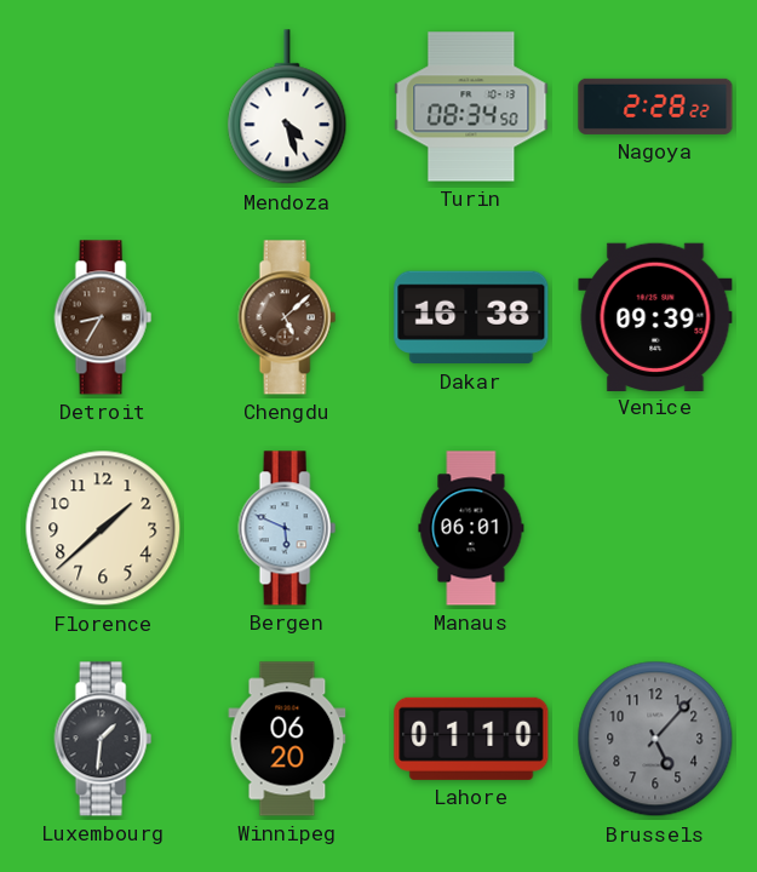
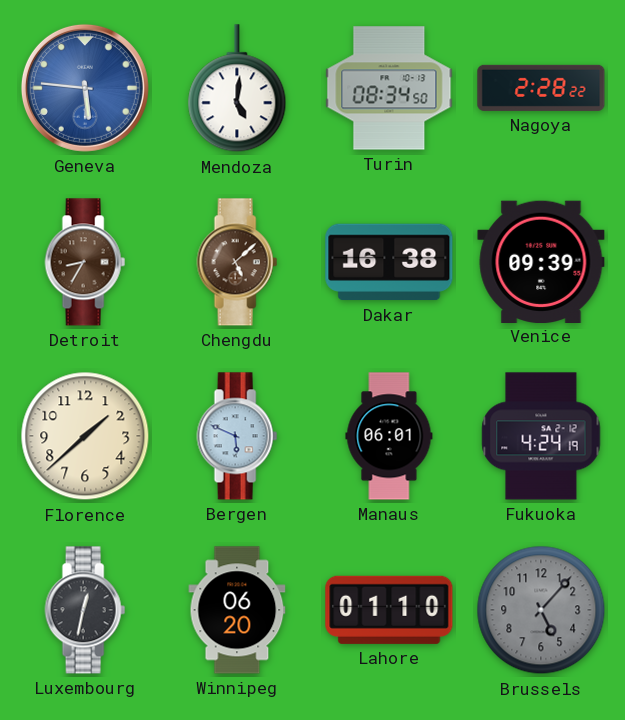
Geneva: none -> 5:46 (85, 88)
Mendoza: 4:27 -> 5:01 (237, 89)
Fukuoka: none -> 4:24 (541, 436)
Luxembourg: 1:31 -> 12:32 (85, 610)
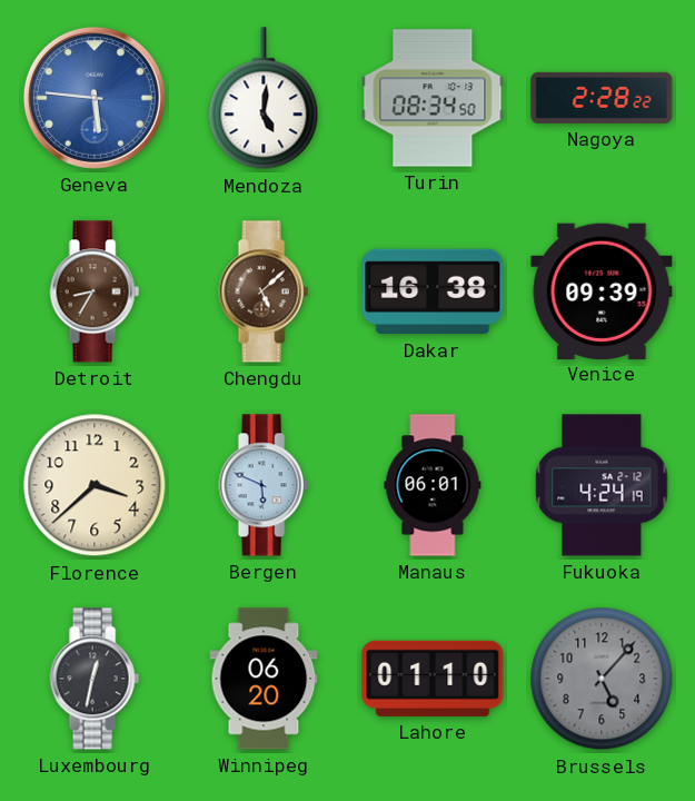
Florence: 1:38 -> 3:38 (95, 485)
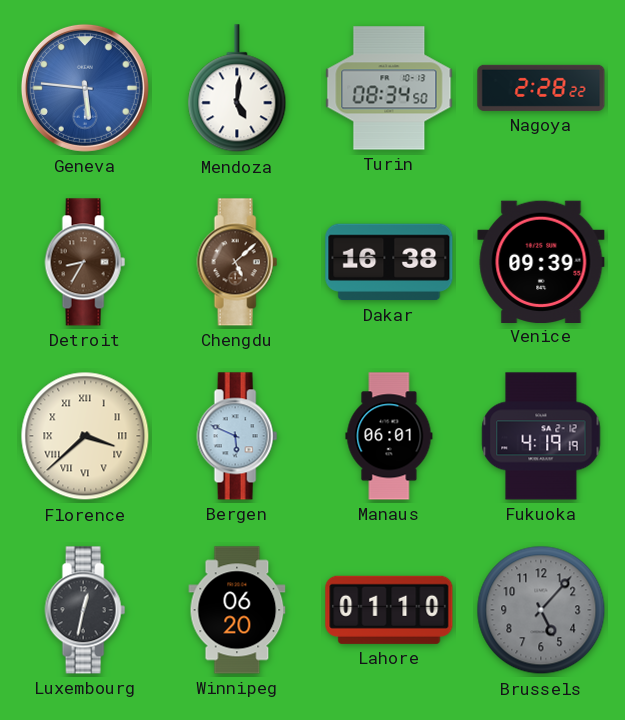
Florence numerals: Arabic -> Roman (85, 436)
Fukuoka: 4:24 -> 4:19 (541, 436)
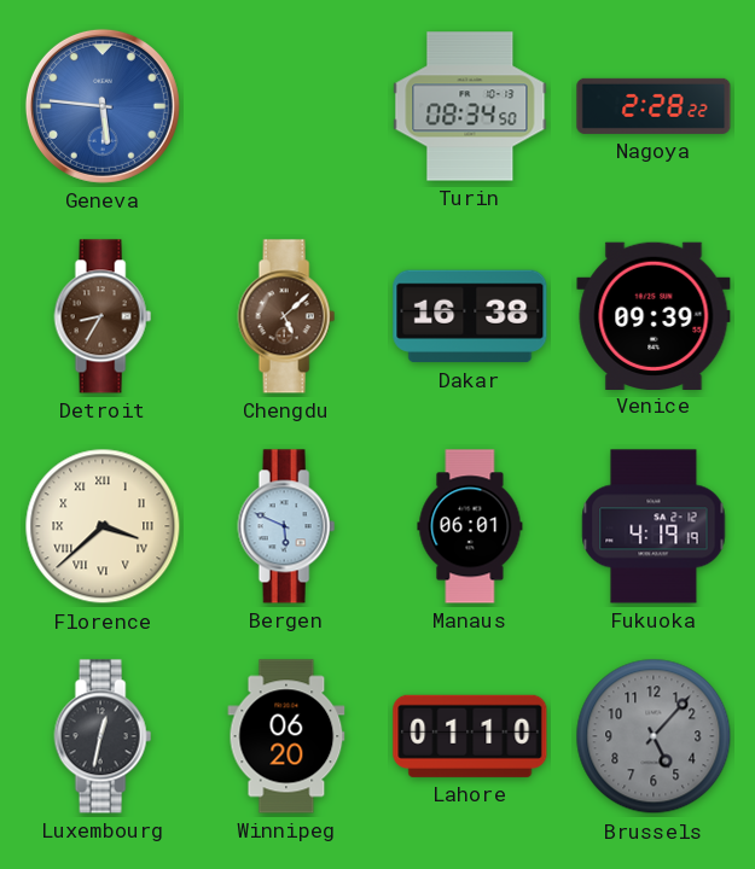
Mendoza: 5:01 -> none (237, 89)
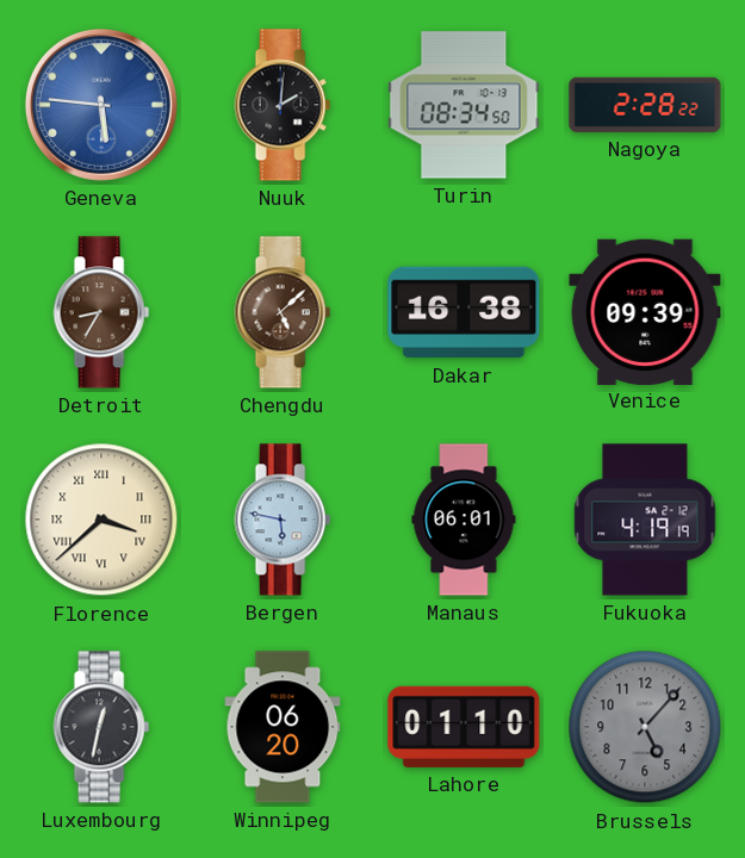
Nuuk: none -> 2:01 (283, 105)
Bergen: 5:49 -> 5:47 (283, 520)
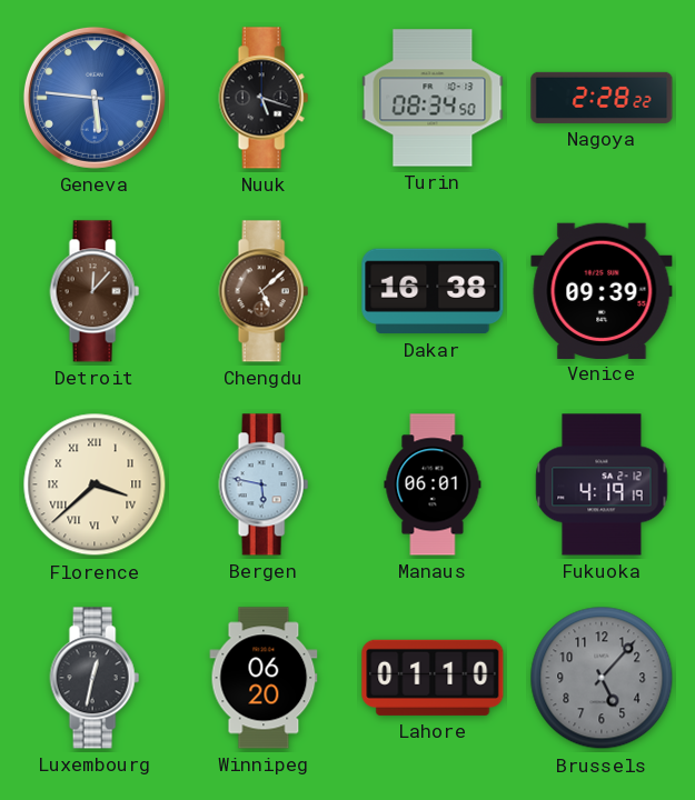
Nuuk: 2:01 -> 5:18 (264, 98)
Detroit: 8:35 -> 12:07 (95, 291)
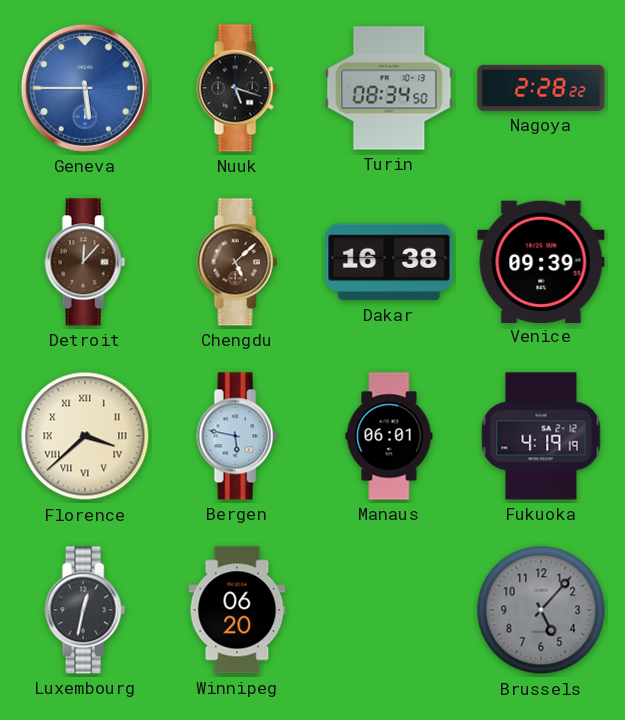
Geneva: 5:46 -> 5:45 (85, 88)
Lahore: 01:10 -> none (433, 678)
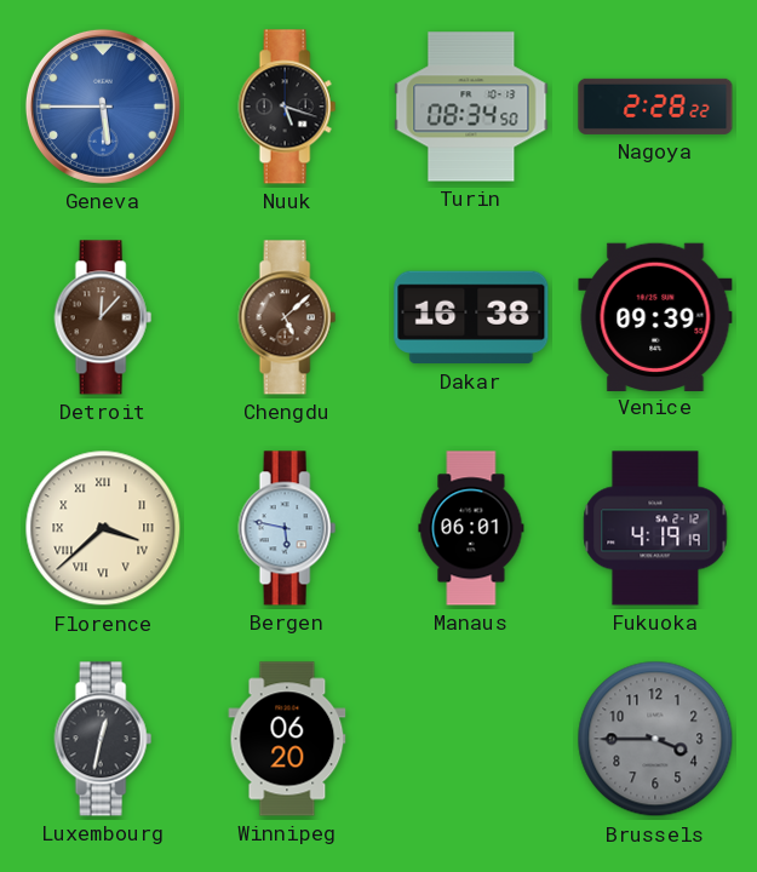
Brussels: 5:07 -> 3:45 (655, 739)
